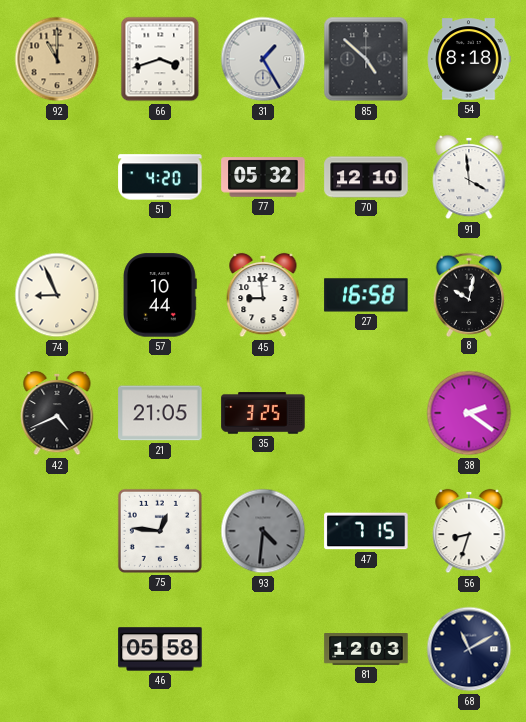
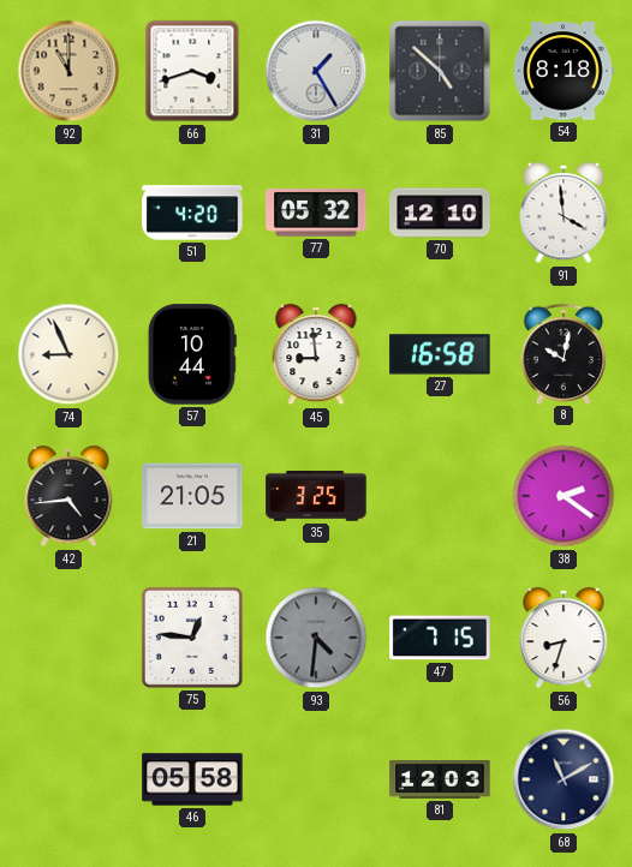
42: 4:41 -> 4:44 (68, 496)
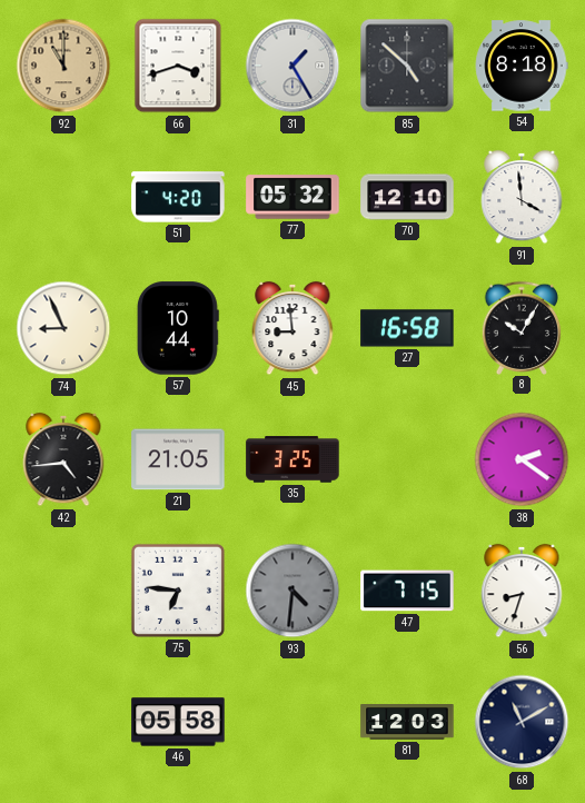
8: 10:02 -> 10:05 (522, 327)
75: 12:46 -> 6:46 (178, 591)
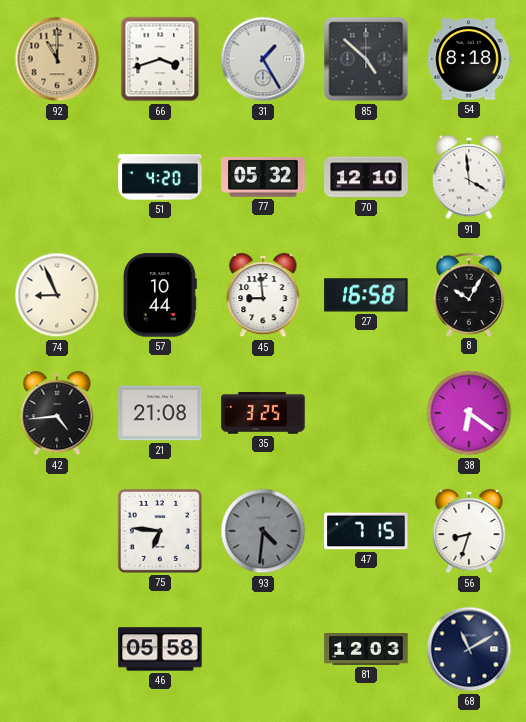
21: 21:05 -> 21:08 (160, 413)
38: 2:21 -> 6:21 (469, 413)
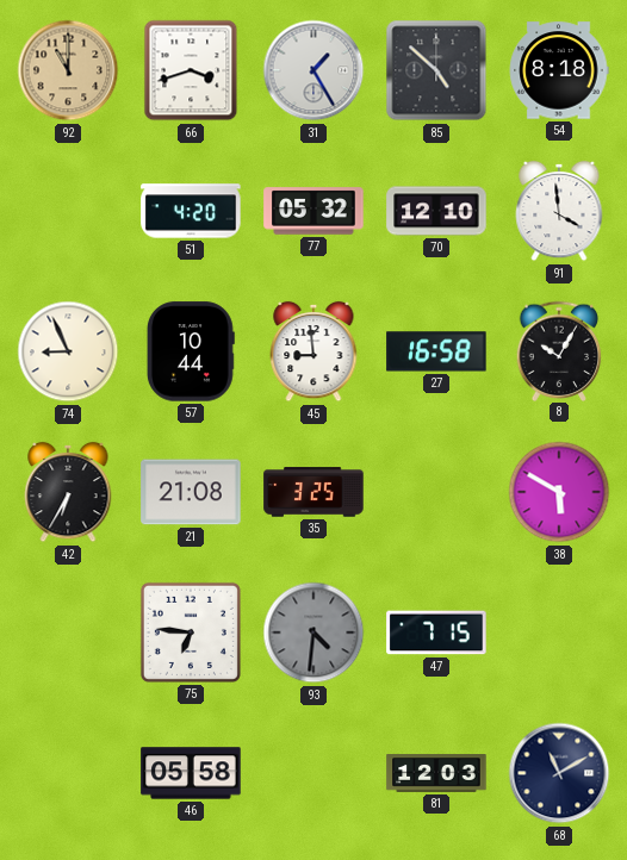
42: 4:44 -> 6:35 (68, 492)
38: 6:21 -> 5:50 (559, 492)
56: 8:33 -> none (469, 531)
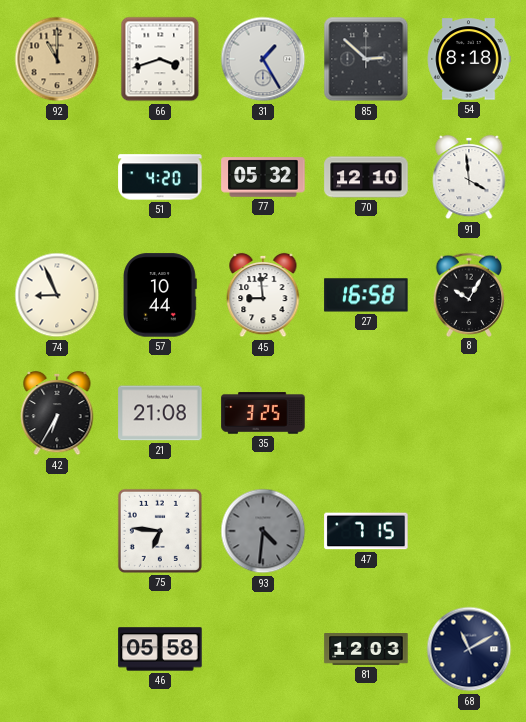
85: 4:52 -> 2:52 (366, 59)
38: 5:50 -> none (559, 492)
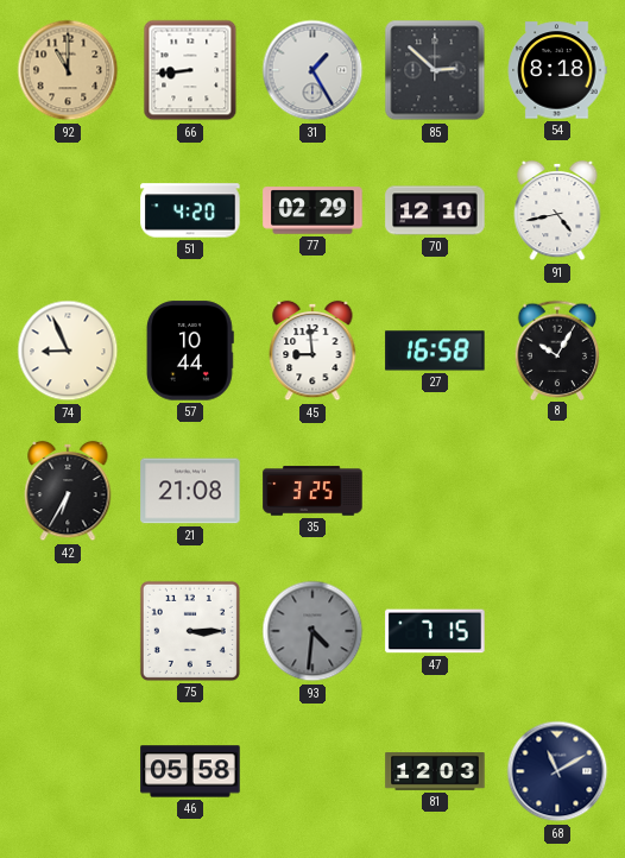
66: 3:42 -> 8:44 (190, 70)
77: 05:32 -> 02:29 (312, 210)
91: 3:59 -> 4:43 (557, 210)
75: 6:46 -> 3:15 (190, 631)
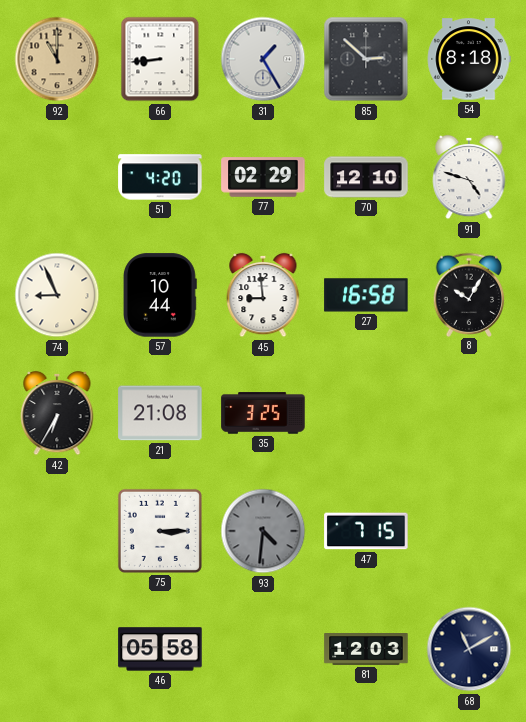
91: 4:43 -> 4:48 (469, 177)
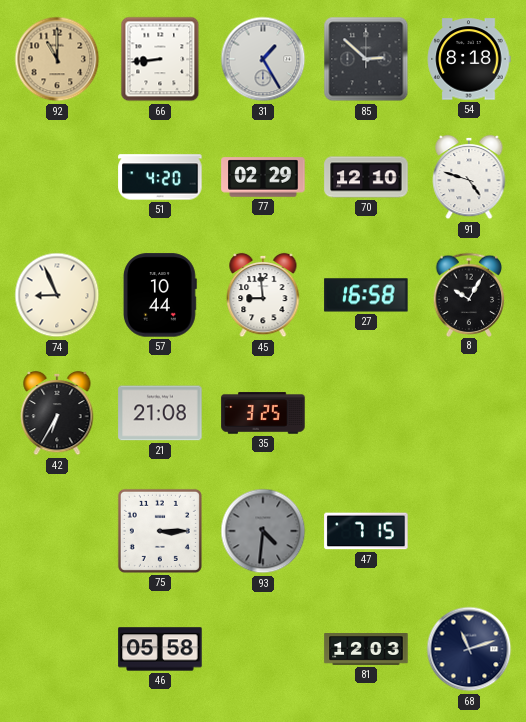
68: 11:10 -> 11:12 (469, 649)
